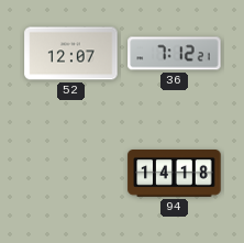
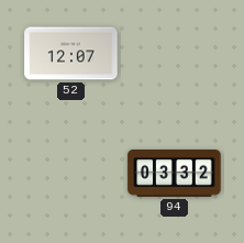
36: 7:12 -> none (175, 54)
94: 14:18 -> 03:32 (175, 174)
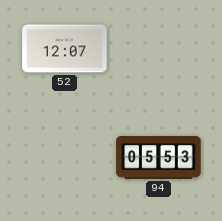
94: 03:32 -> 05:53 (159, 158)
